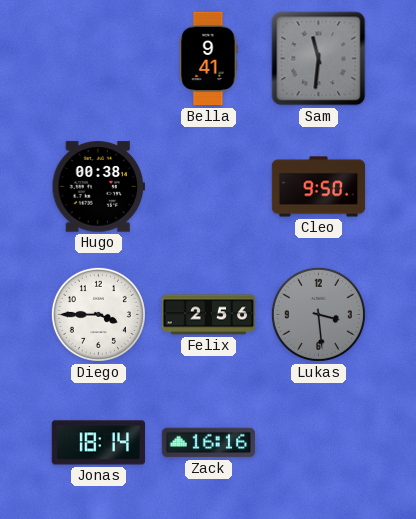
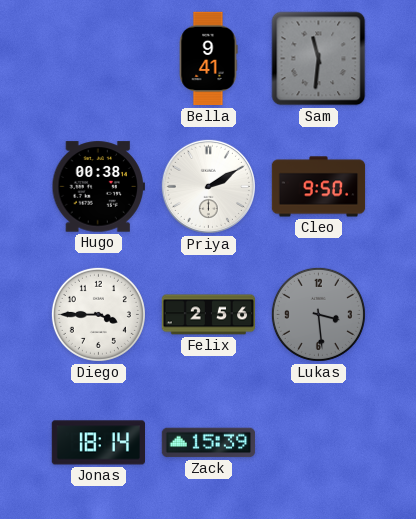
Priya: none -> 2:10 (208, 186)
Zack: 16:16 -> 15:39 (209, 443)
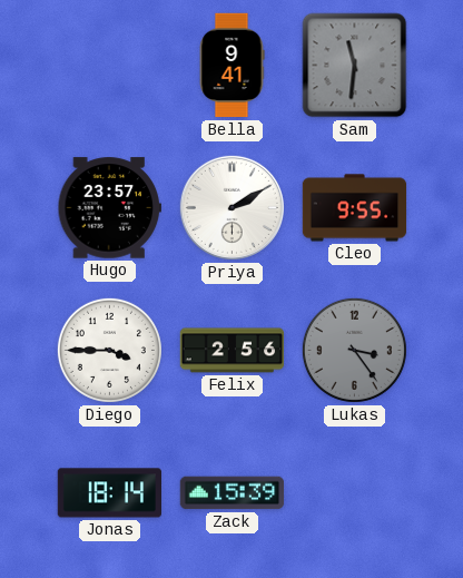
Hugo: 00:38 -> 23:57 (109, 208)
Cleo: 9:50 -> 9:55 (355, 208)
Lukas: 3:29 -> 3:24 (354, 350)
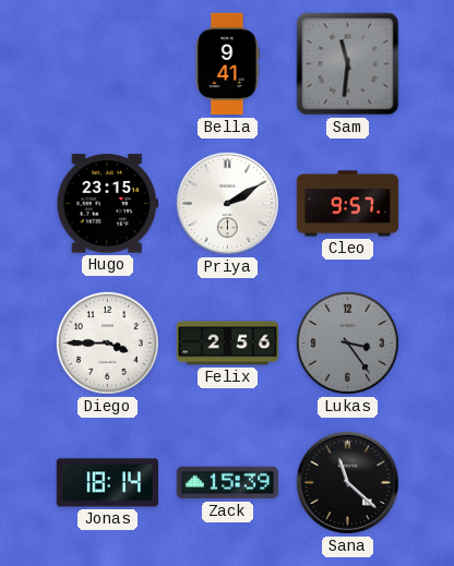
Hugo: 23:57 -> 23:15 (107, 204)
Cleo: 9:55 -> 9:57 (348, 204)
Sana: none -> 11:22 (347, 482)
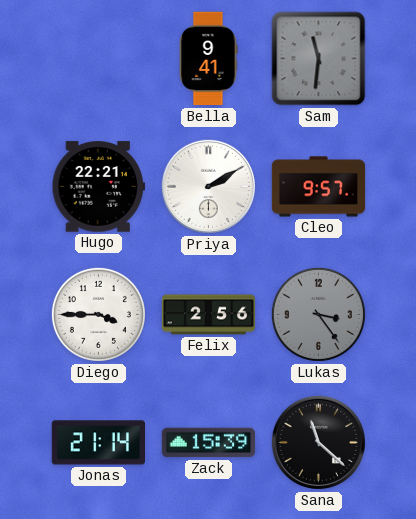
Hugo: 23:15 -> 22:21 (98, 187)
Jonas: 18:14 -> 21:14 (99, 443)
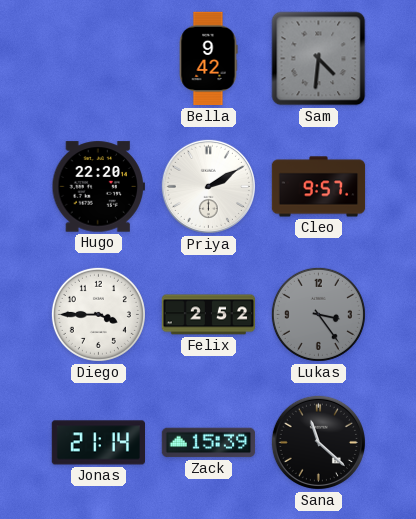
Bella: 9:41 -> 9:42 (208, 59)
Sam: 11:31 -> 4:31 (319, 59)
Hugo: 22:21 -> 22:20 (98, 187)
Felix: 2:56 -> 2:52 (209, 315)
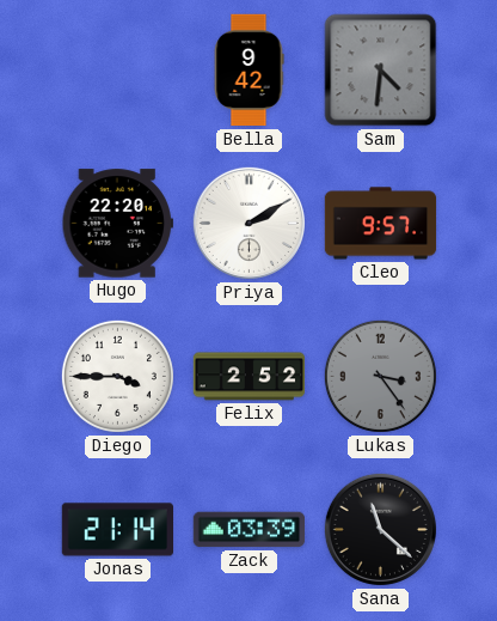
Zack: 15:39 -> 03:39 (250, 530)
